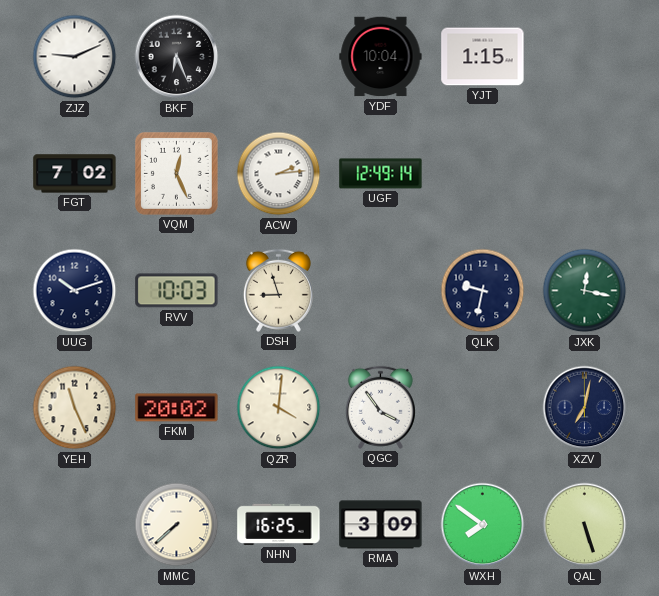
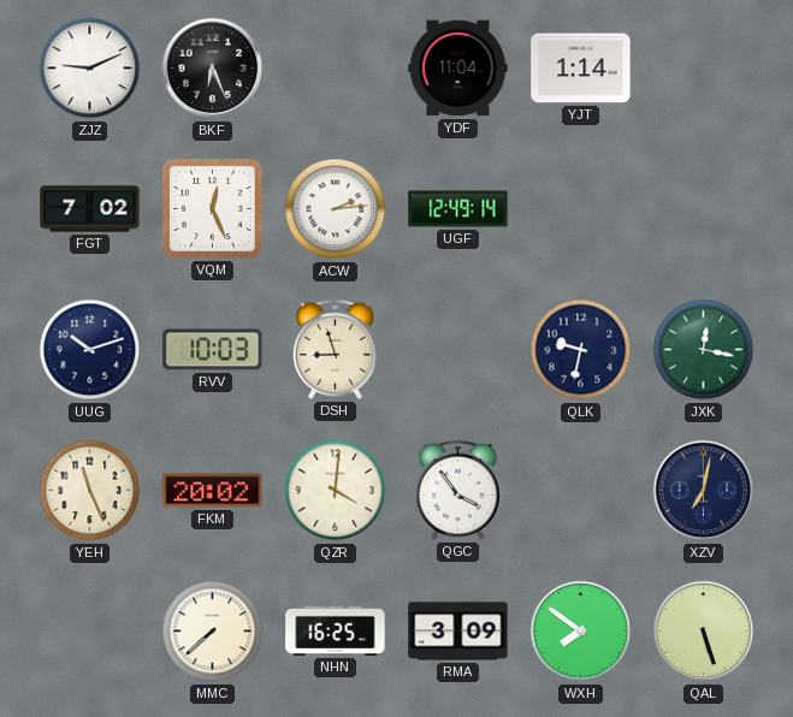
YDF: 10:04 -> 11:04 (458, 69)
YJT: 1:15 -> 1:14 (581, 69)
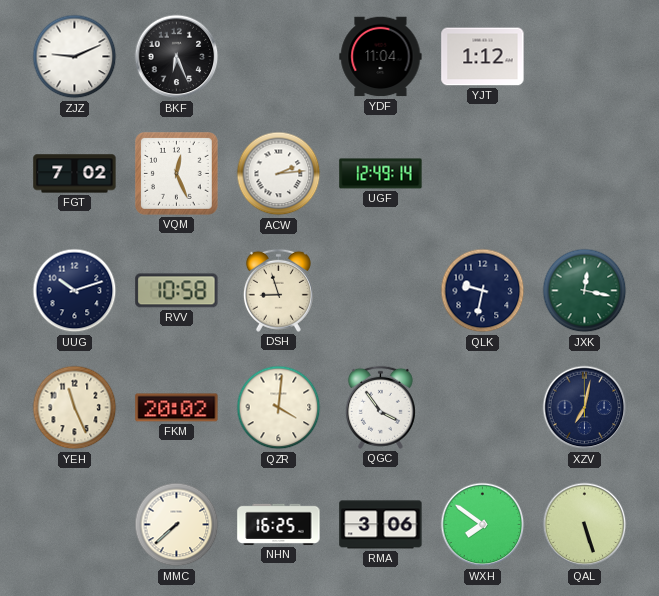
YJT: 1:14 -> 1:12 (483, 57)
RVV: 10:03 -> 10:58 (177, 291)
RMA: 3:09 -> 3:06 (381, 525)
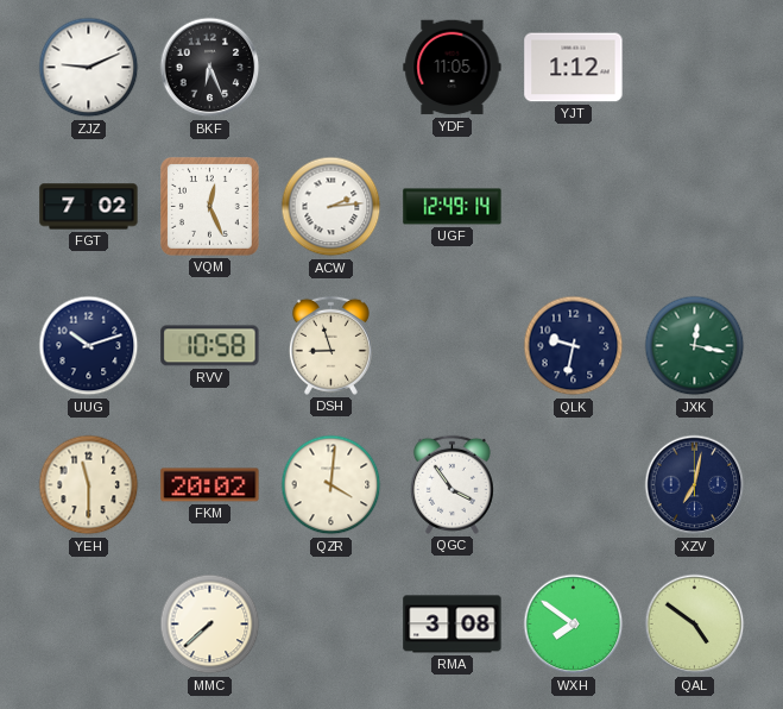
YDF: 11:04 -> 11:05 (453, 68)
YEH: 11:26 -> 11:30 (89, 485)
NHN: 16:25 -> none (279, 524)
RMA: 3:06 -> 3:08 (453, 625)
QAL: 5:27 -> 4:51 (695, 625)
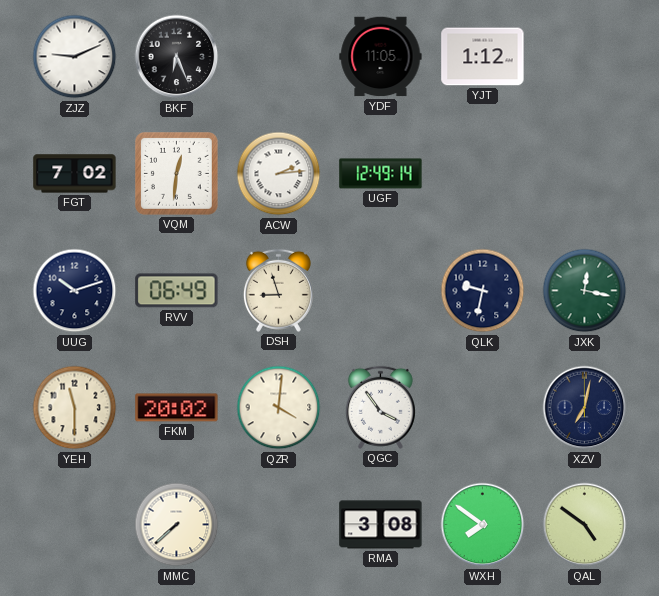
VQM: 12:26 -> 12:31 (177, 174)
RVV: 10:58 -> 06:49 (177, 291)
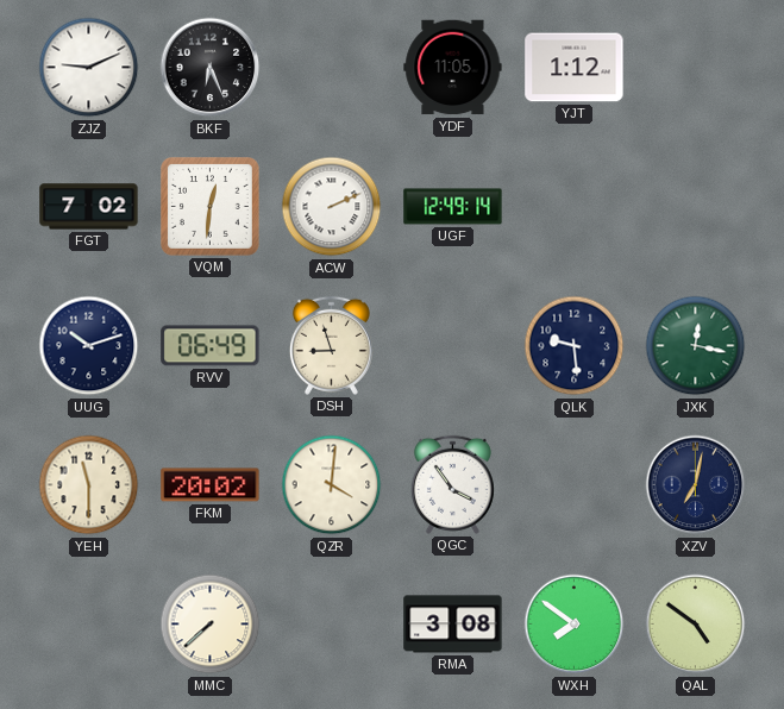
ACW: 2:14 -> 2:11 (332, 207)
QLK: 9:32 -> 9:29 (575, 346)
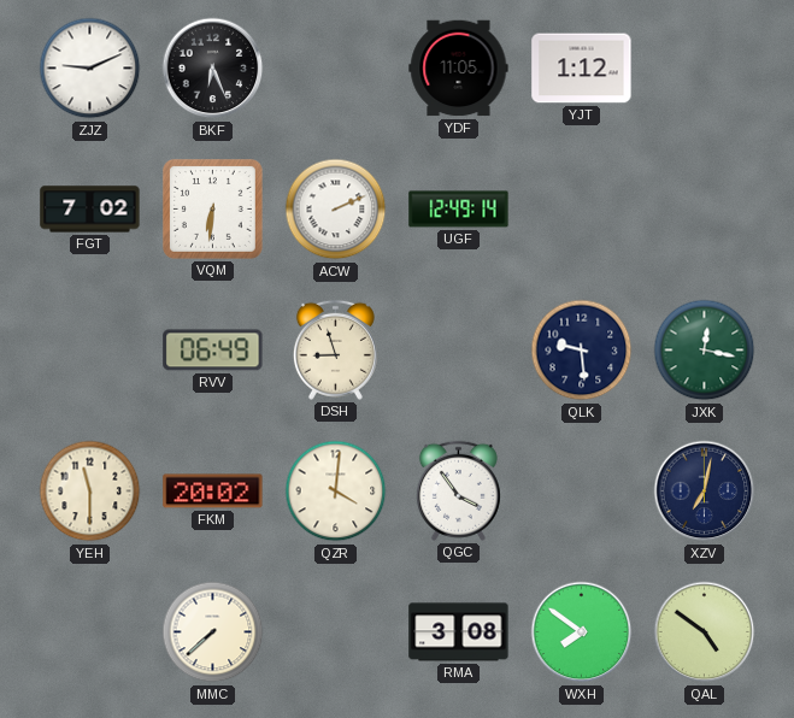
VQM: 12:31 -> 6:31 (213, 210)
UUG: 10:12 -> none (89, 346)
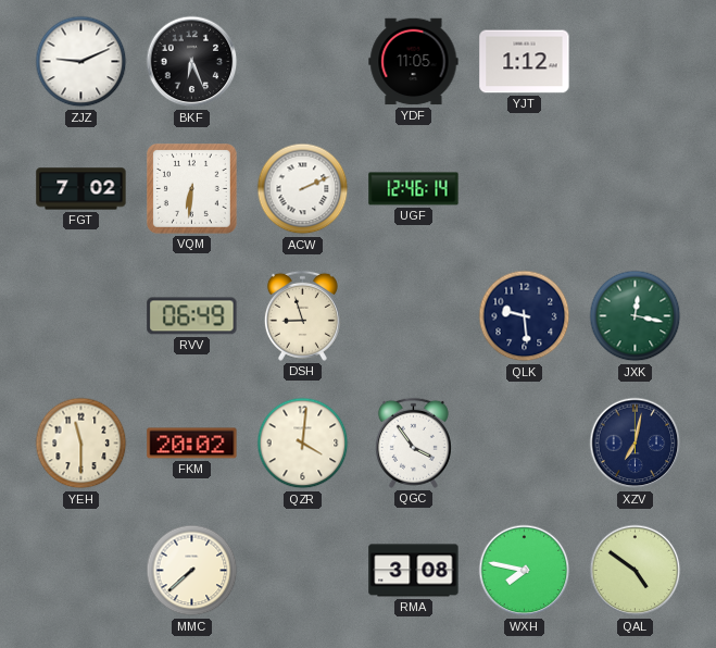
UGF: 12:49 -> 12:46 (414, 189)
WXH: 7:51 -> 7:47 (525, 571)
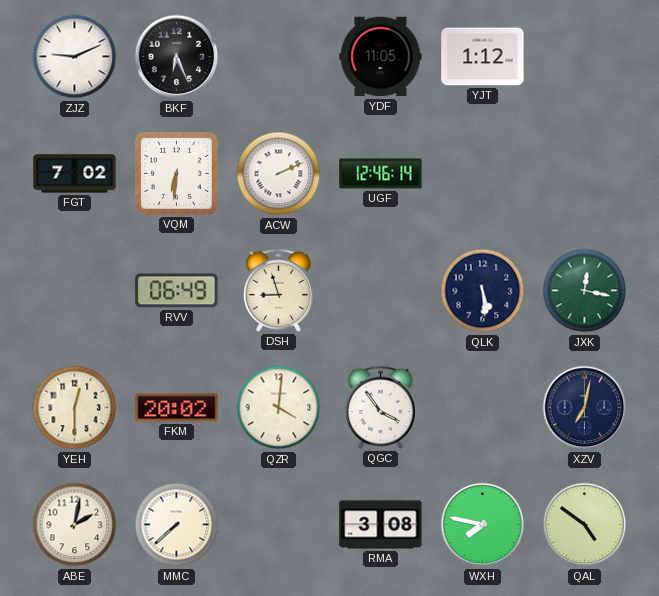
QLK: 9:29 -> 5:29 (483, 291)
YEH: 11:30 -> 12:30 (75, 408)
ABE: none -> 2:02 (75, 525)
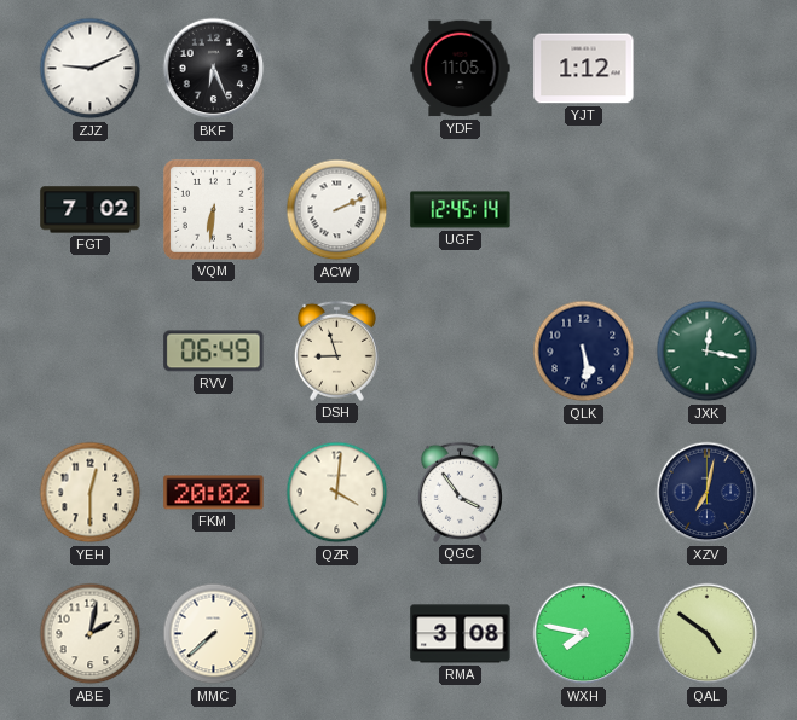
UGF: 12:46 -> 12:45 (461, 210)
